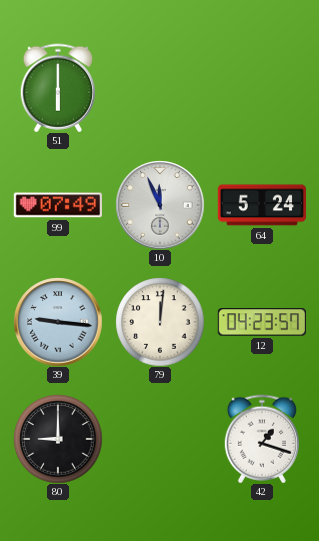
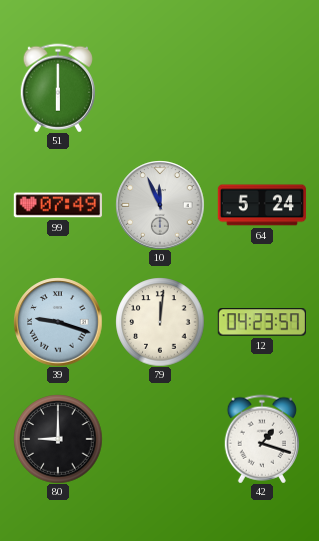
39: 9:16 -> 9:18 (58, 322)
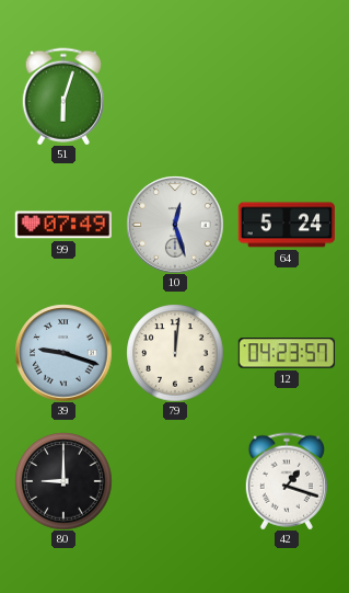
51: 6:00 -> 6:03 (63, 96)
10: 11:56 -> 12:27 (175, 225)
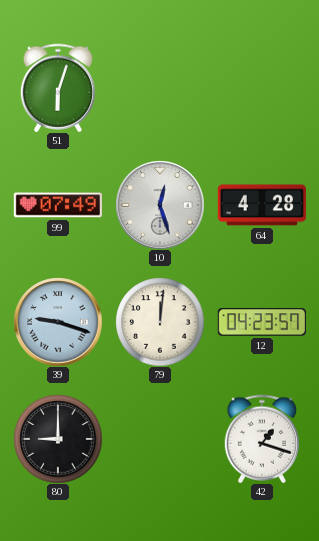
64: 5:24 -> 4:28 (262, 205)
